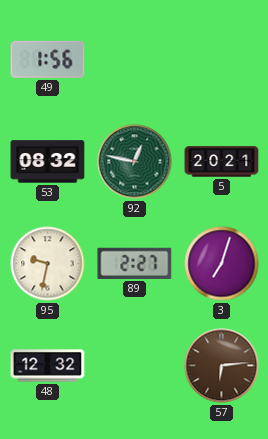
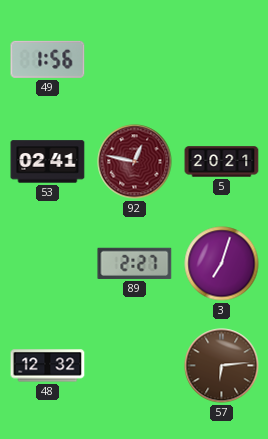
53: 08:32 -> 02:41 (48, 162)
92 dial: green -> burgundy (135, 162)
95: 9:32 -> none (48, 264)
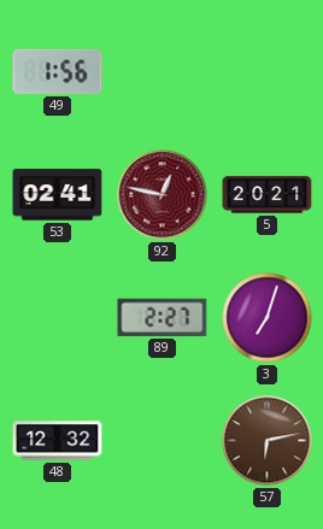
57: 6:14 -> 6:13 (268, 441)
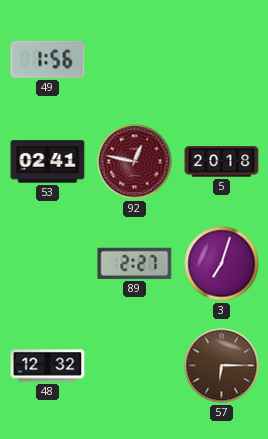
5: 20:21 -> 20:18 (222, 162)
57: 6:13 -> 6:15 (222, 366)
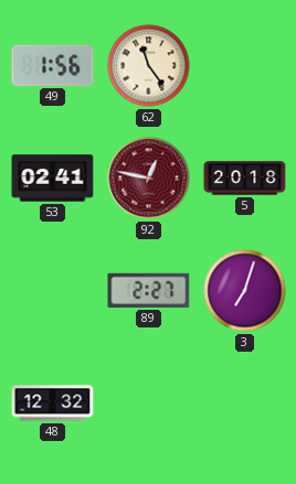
62: none -> 11:24 (149, 66)
57: 6:15 -> none (222, 366)
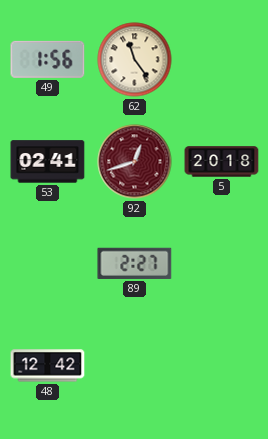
92: 12:47 -> 12:42 (135, 162)
3: 7:03 -> none (245, 291)
48: 12:32 -> 12:42 (48, 366)
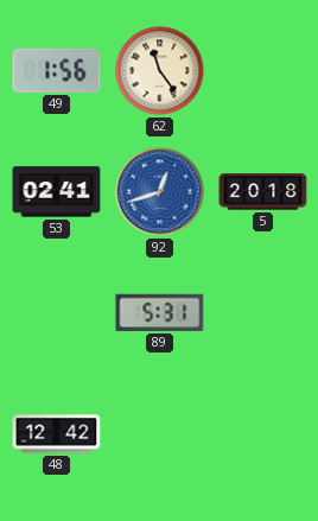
92 dial: burgundy -> blue (160, 192)
89: 2:27 -> 5:31 (160, 312)
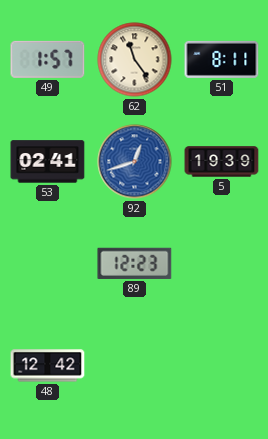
49: 1:56 -> 1:57 (48, 59)
51: none -> 8:11 (222, 59)
5: 20:18 -> 19:39 (222, 162)
89: 5:31 -> 12:23 (135, 263)
